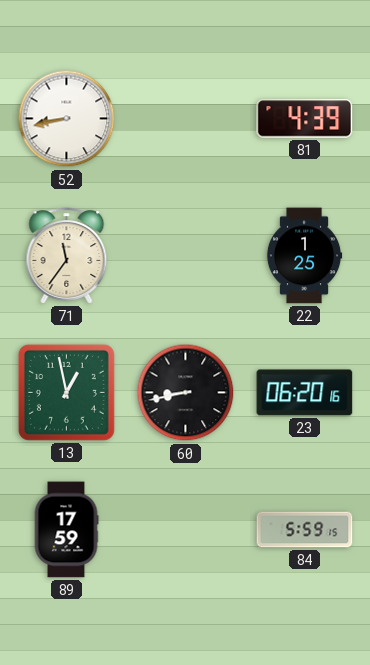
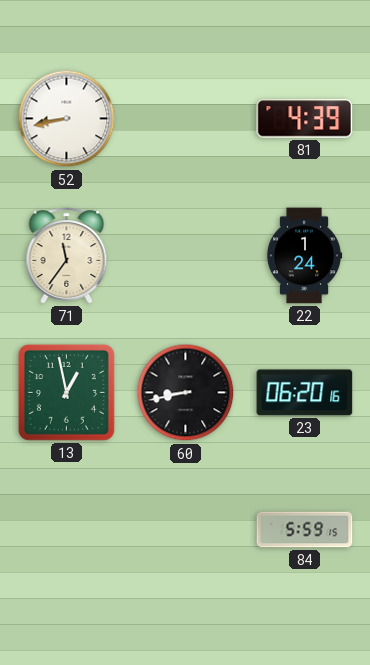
22: 1:25 -> 1:24 (304, 256)
89: 17:59 -> none (66, 530)
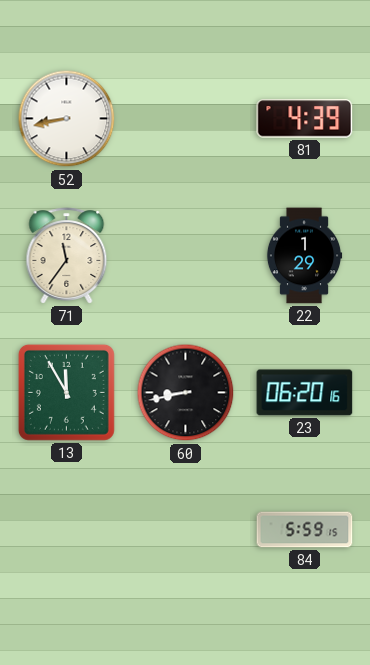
22: 1:24 -> 1:29 (304, 256)
13: 12:58 -> 11:55 (66, 392)
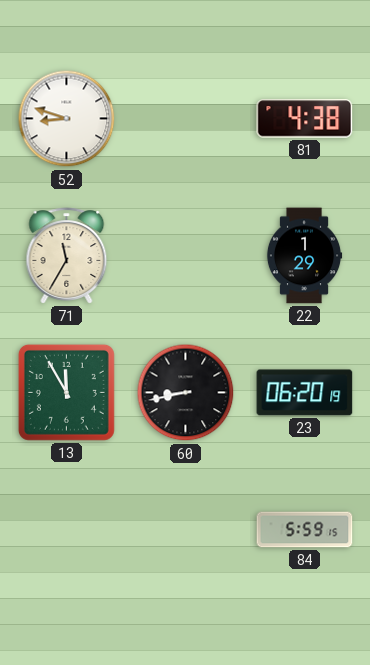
52: 8:43 -> 8:48 (67, 119)
81: 4:39 -> 4:38 (305, 119)
71: 11:36 -> 11:35 (67, 256)
23: 06:20:16 -> 06:20:19 (305, 393)
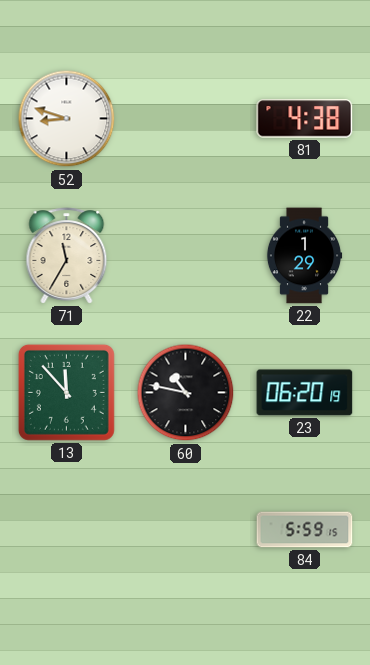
13: 11:55 -> 11:53 (66, 392)
60: 8:43 -> 10:47 (186, 393)
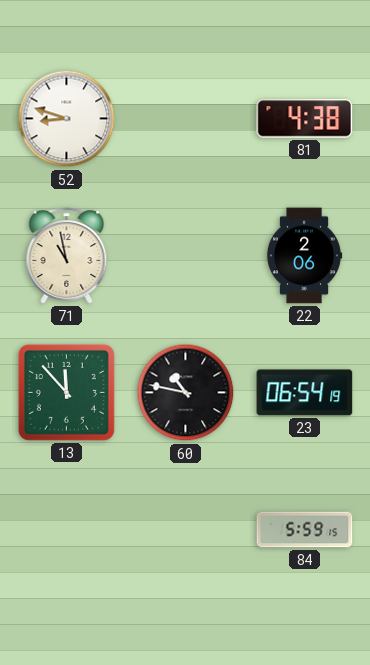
71: 11:35 -> 10:58 (67, 256)
22: 1:29 -> 2:06 (304, 256)
23: 06:20 -> 06:54 (305, 393)
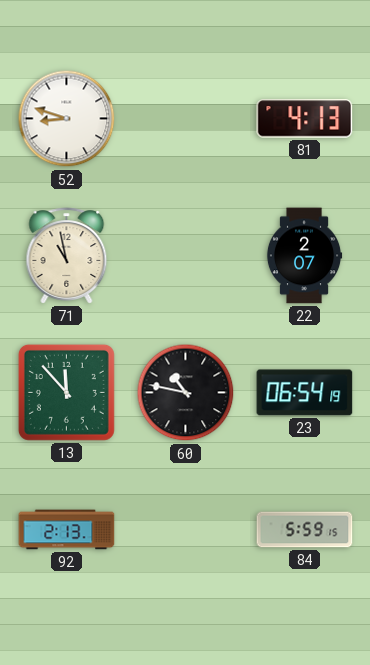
81: 4:38 -> 4:13 (305, 119)
22: 2:06 -> 2:07 (304, 256)
92: none -> 2:13 (67, 530)
